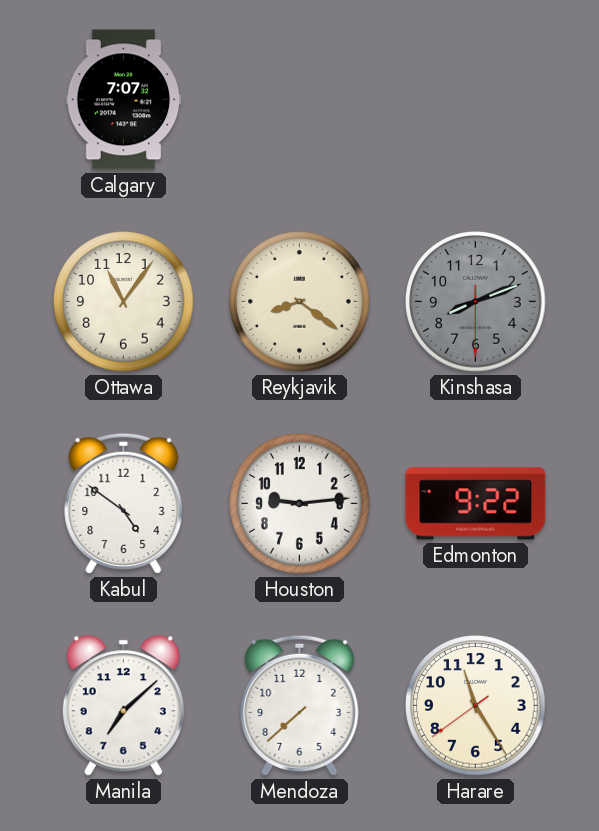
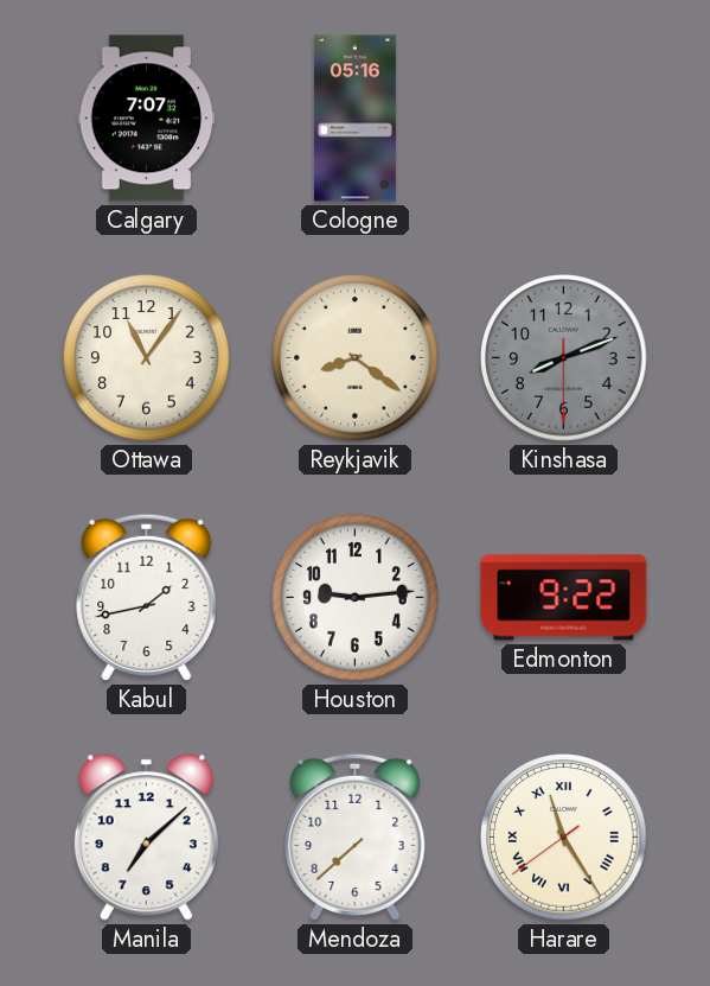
Cologne: none -> 05:16 (354, 119)
Kabul: 4:51 -> 1:43 (147, 597)
Harare numerals: Arabic -> Roman (564, 838)
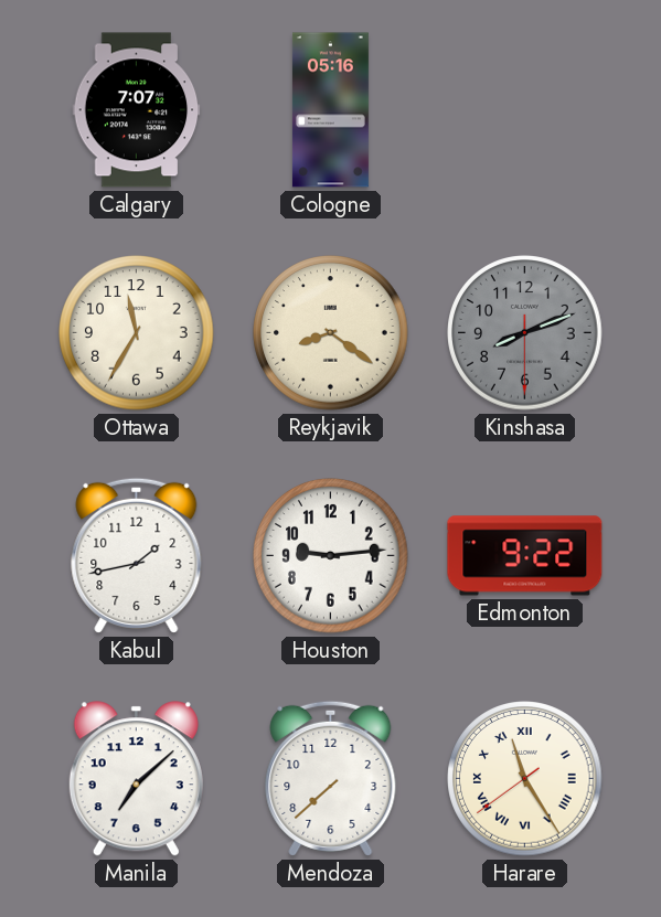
Ottawa: 11:06 -> 11:35 (137, 333)
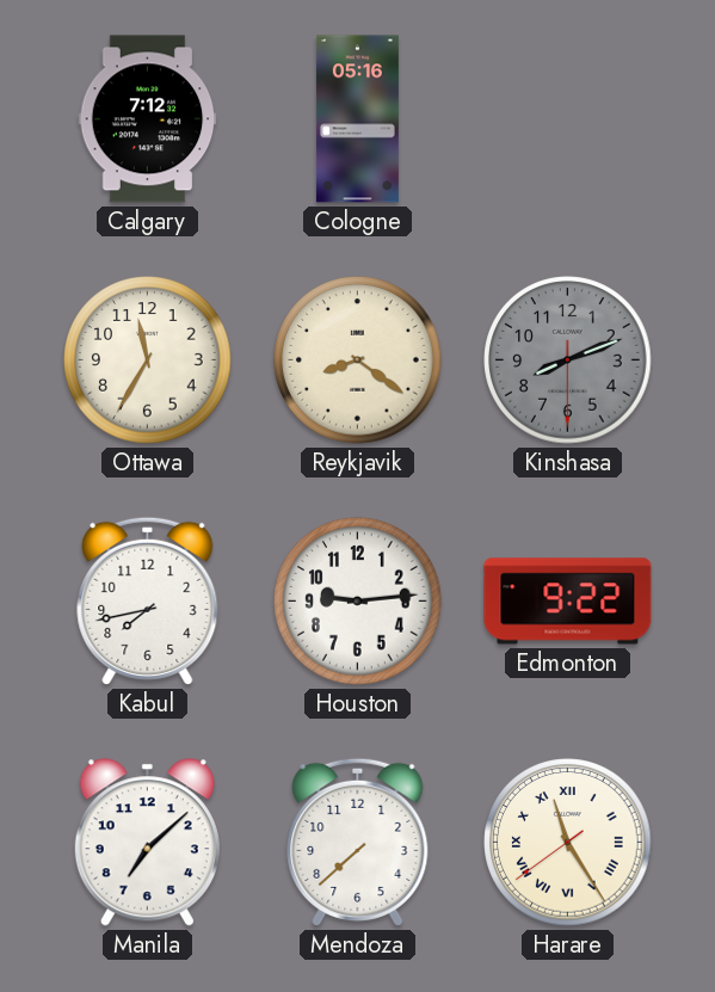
Calgary: 7:07 -> 7:12 (148, 119)
Kabul: 1:43 -> 7:43 (148, 600)
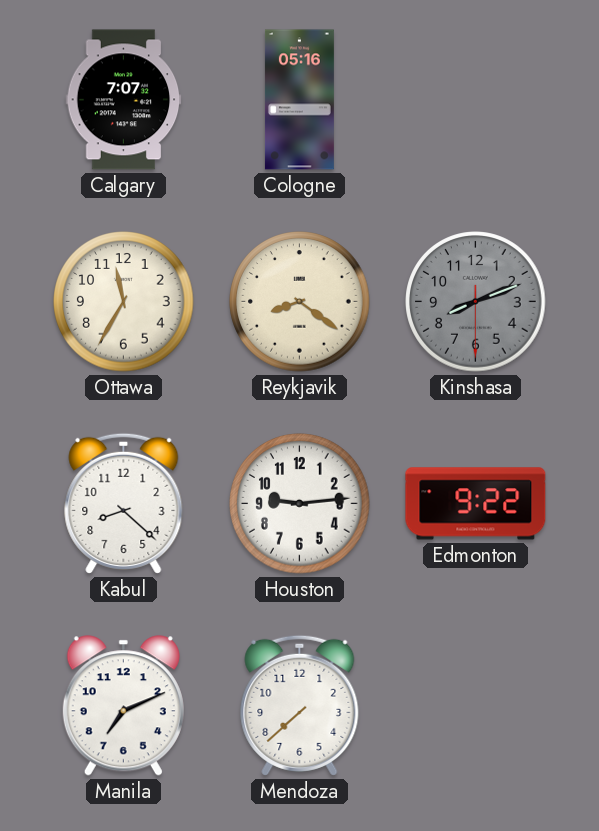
Calgary: 7:12 -> 7:07 (124, 100)
Kabul: 7:43 -> 8:22 (124, 503)
Manila: 7:08 -> 7:11 (123, 706)
Harare: 11:24 -> none (568, 843)
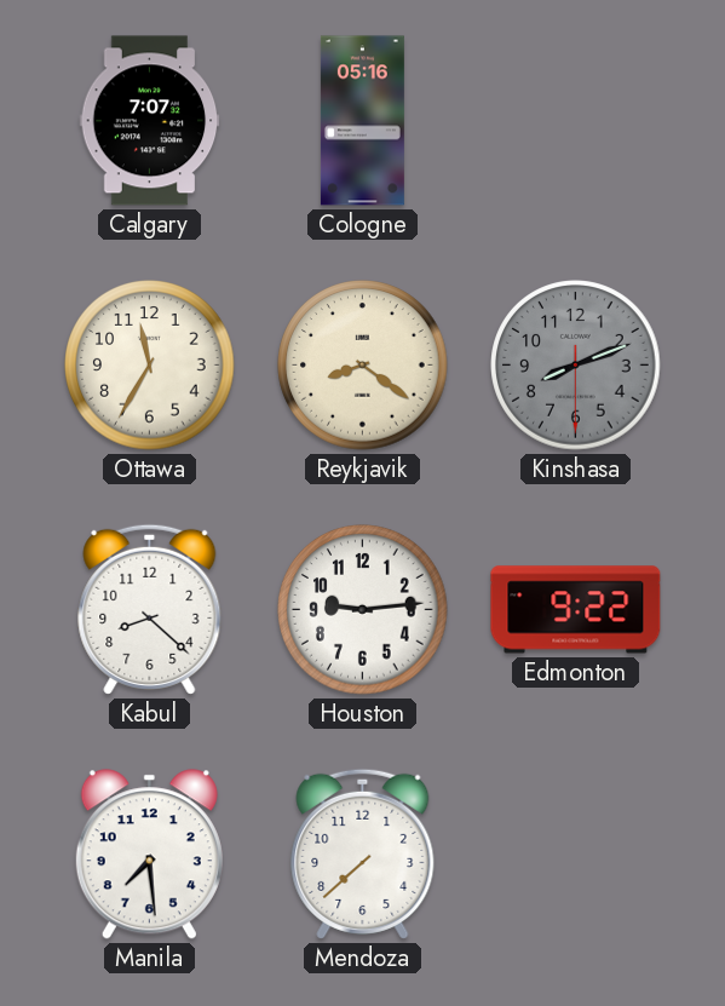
Manila: 7:11 -> 7:29 (149, 855)
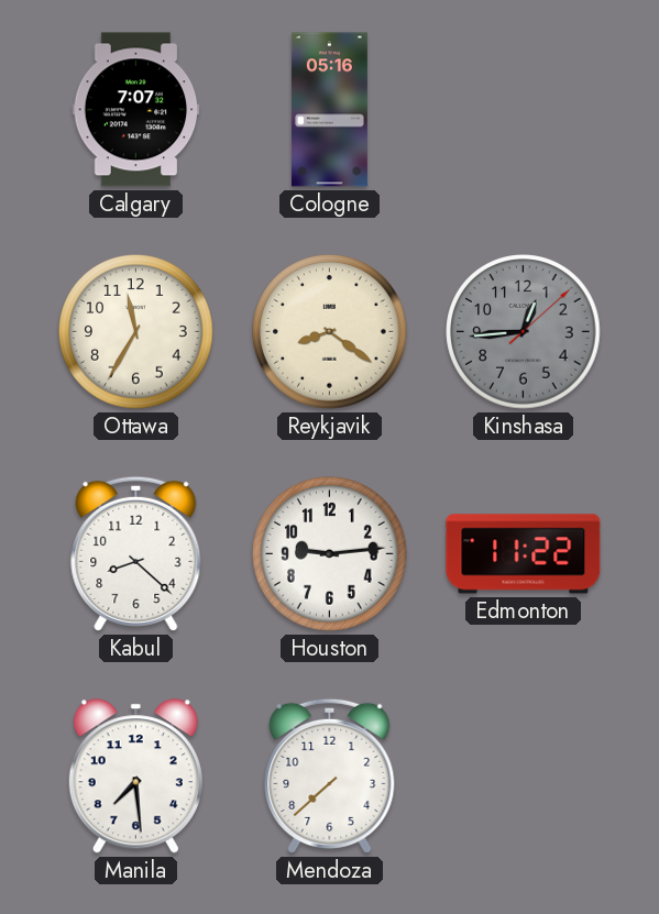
Kinshasa: 8:11 -> 12:44 (524, 332)
Edmonton: 9:22 -> 11:22 (524, 554)
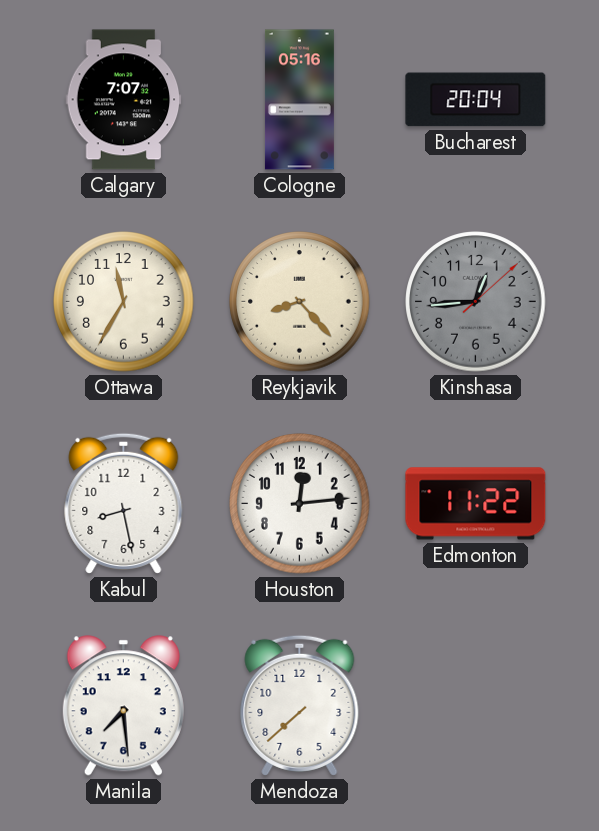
Bucharest: none -> 20:04 (476, 100)
Reykjavik: 8:21 -> 8:23 (300, 302)
Kabul: 8:22 -> 8:28 (124, 503)
Houston: 9:14 -> 12:14 (300, 504)
